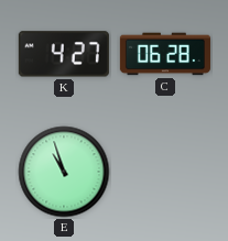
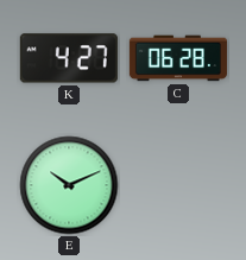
E: 10:57 -> 10:11 (69, 185)
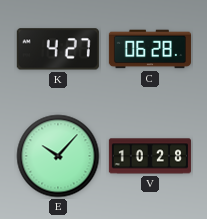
E: 10:11 -> 10:07 (58, 156)
V: none -> 10:28 (150, 156)
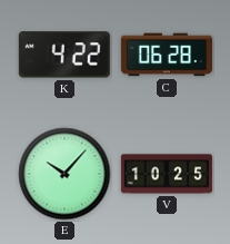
K: 4:27 -> 4:22 (64, 55)
V: 10:28 -> 10:25 (167, 174)
